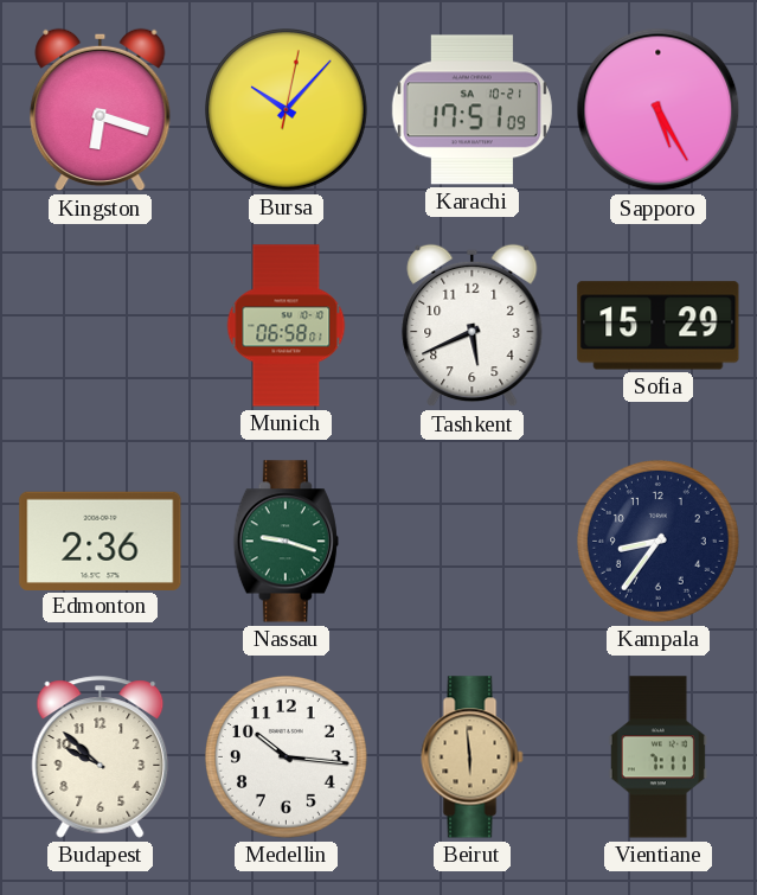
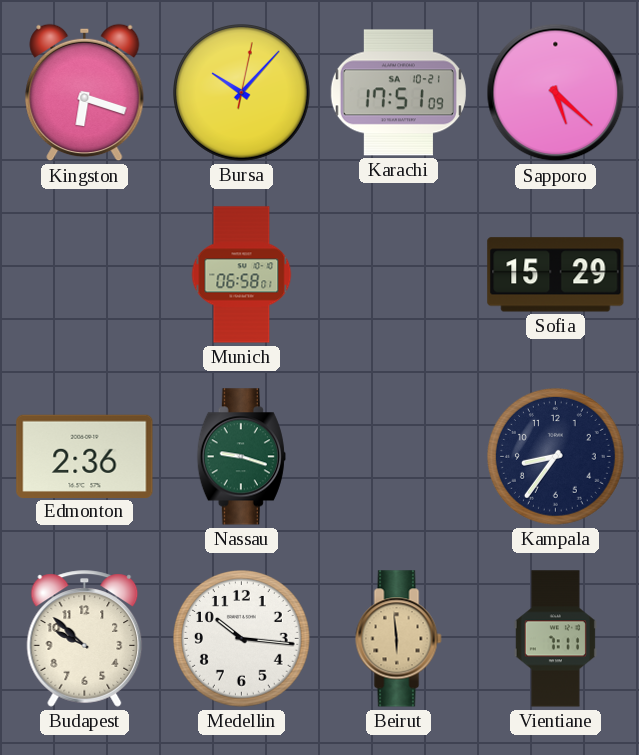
Sapporo: 5:25 -> 5:22 (556, 93)
Tashkent: 5:41 -> none (473, 326)
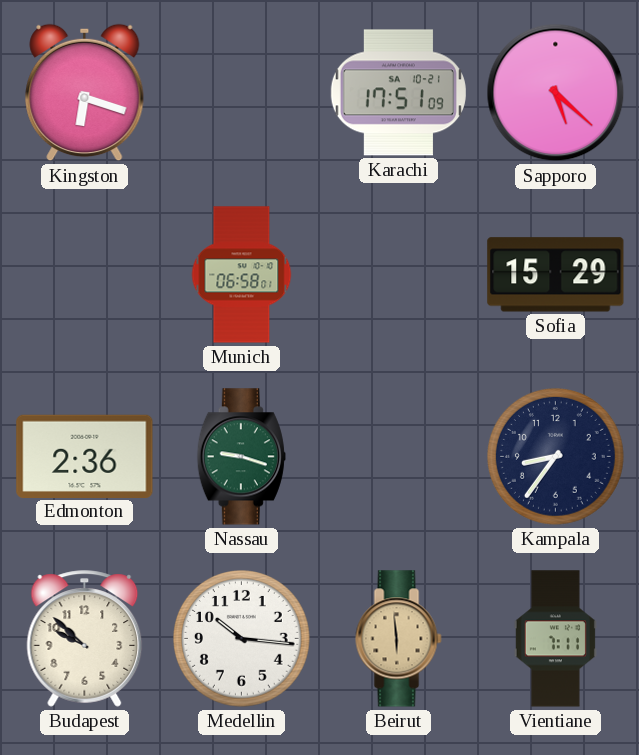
Bursa: 10:07 -> none (242, 93)
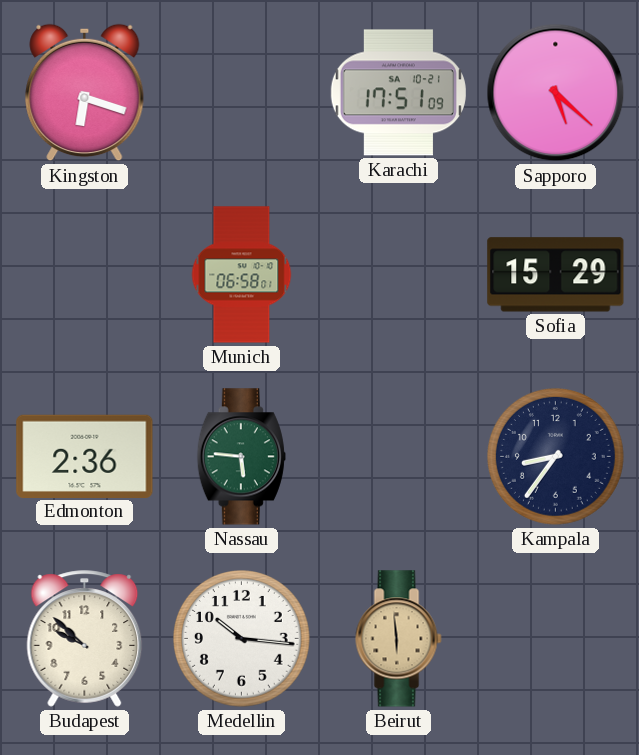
Nassau: 9:18 -> 5:46 (241, 457)
Vientiane: 7:11 -> none (555, 639)
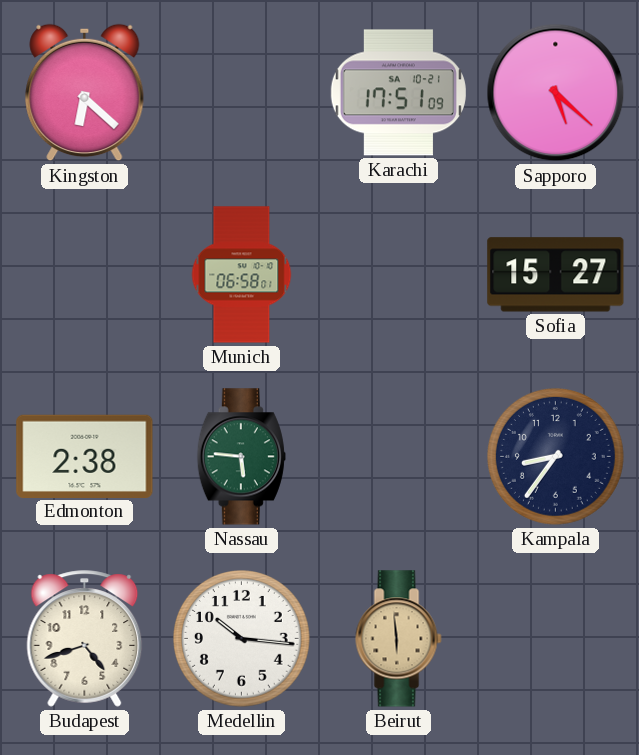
Kingston: 6:18 -> 6:22 (85, 93)
Sofia: 15:29 -> 15:27 (556, 275)
Edmonton: 2:36 -> 2:38 (85, 456)
Budapest: 9:52 -> 4:42 (85, 639)
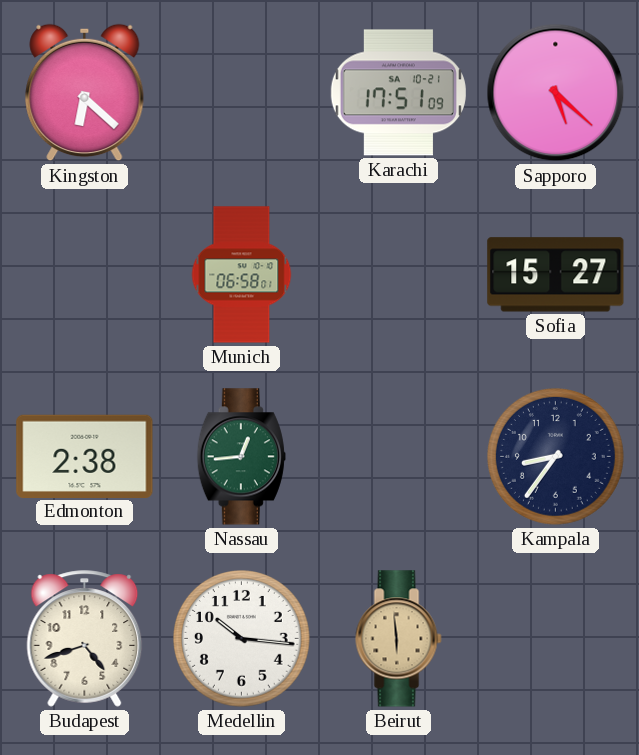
Nassau: 5:46 -> 12:44 (241, 457)
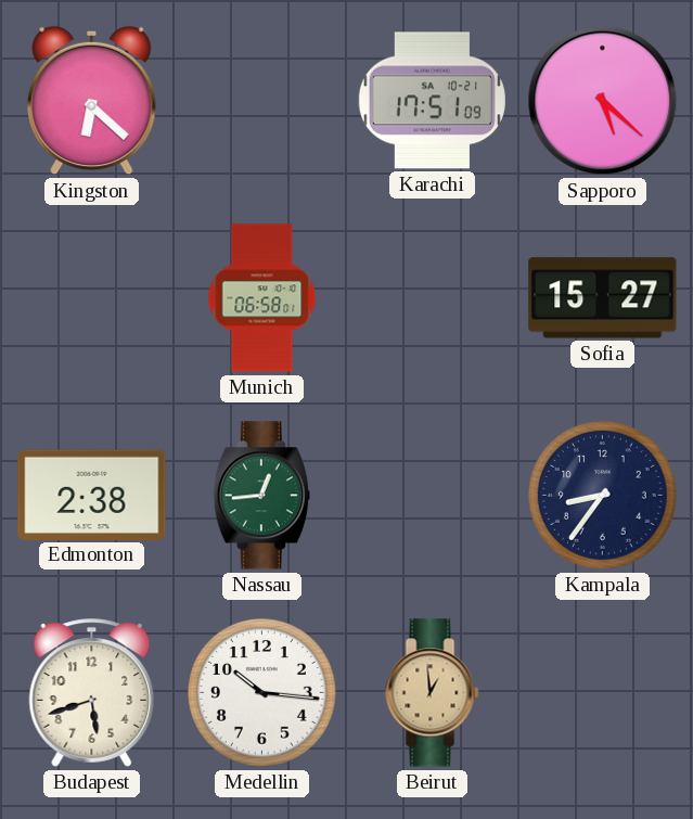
Budapest: 4:42 -> 5:42 (92, 693)
Beirut: 5:59 -> 12:59 (433, 693)
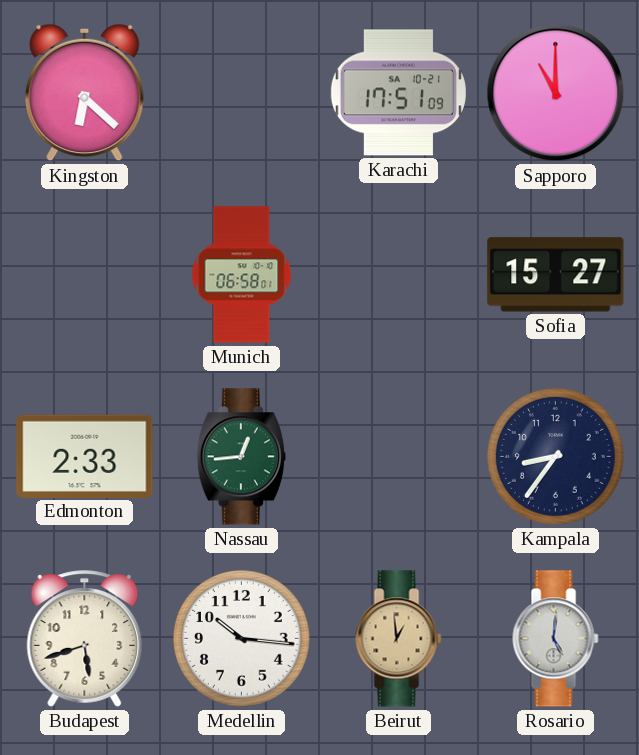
Sapporo: 5:22 -> 11:00 (556, 93)
Edmonton: 2:38 -> 2:33 (85, 456)
Rosario: none -> 5:01 (556, 639)
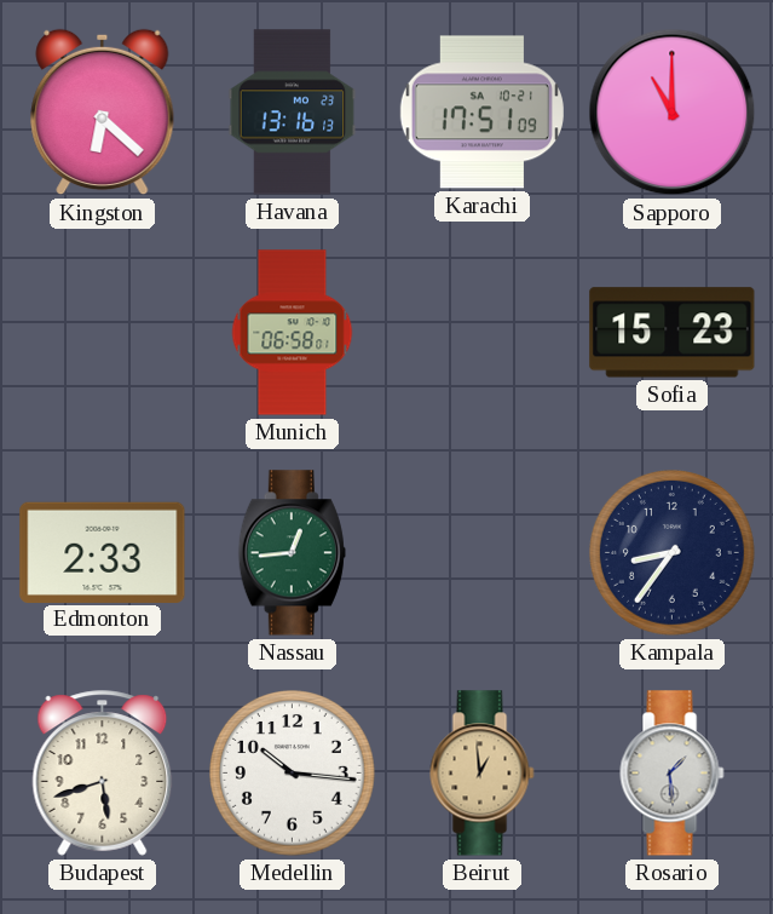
Havana: none -> 13:16 (293, 113)
Sofia: 15:27 -> 15:23 (673, 333)
Rosario: 5:01 -> 1:29 (673, 774)
